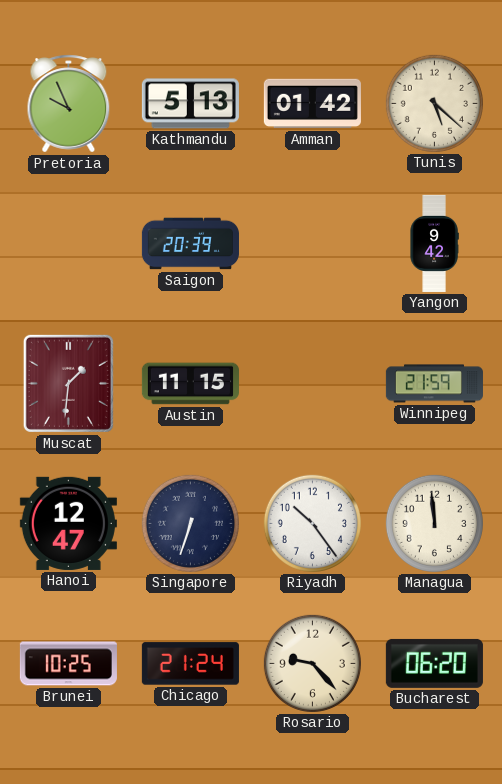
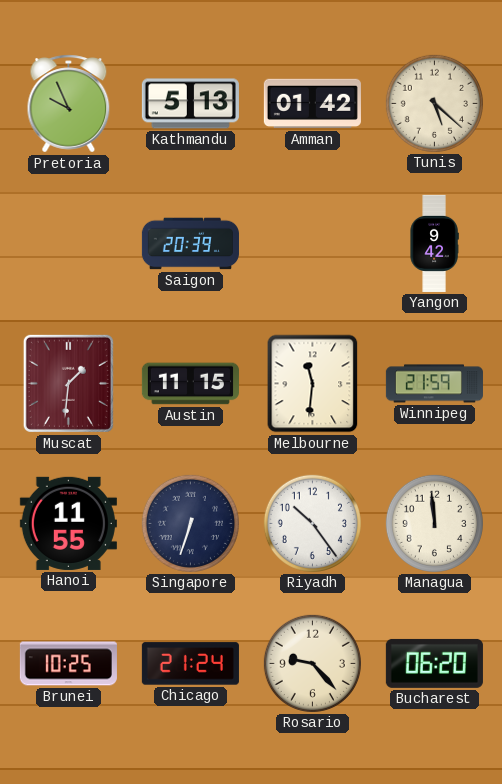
Melbourne: none -> 11:31 (313, 384)
Hanoi: 12:47 -> 11:55 (68, 523)
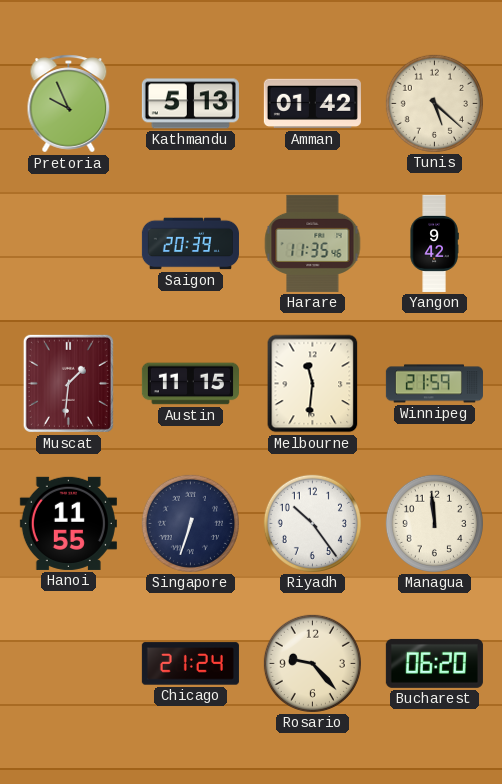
Harare: none -> 11:35 (313, 243)
Brunei: 10:25 -> none (68, 664)
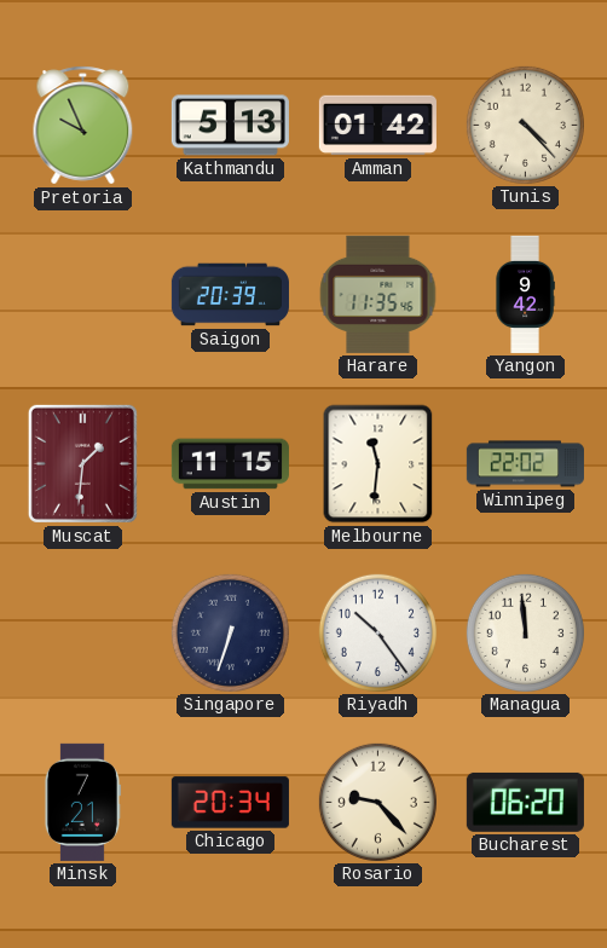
Tunis: 5:22 -> 4:23 (525, 125)
Winnipeg: 21:59 -> 22:02 (525, 464)
Hanoi: 11:55 -> none (68, 523)
Minsk: none -> 7:21 (82, 802)
Chicago: 21:24 -> 20:34 (230, 803)
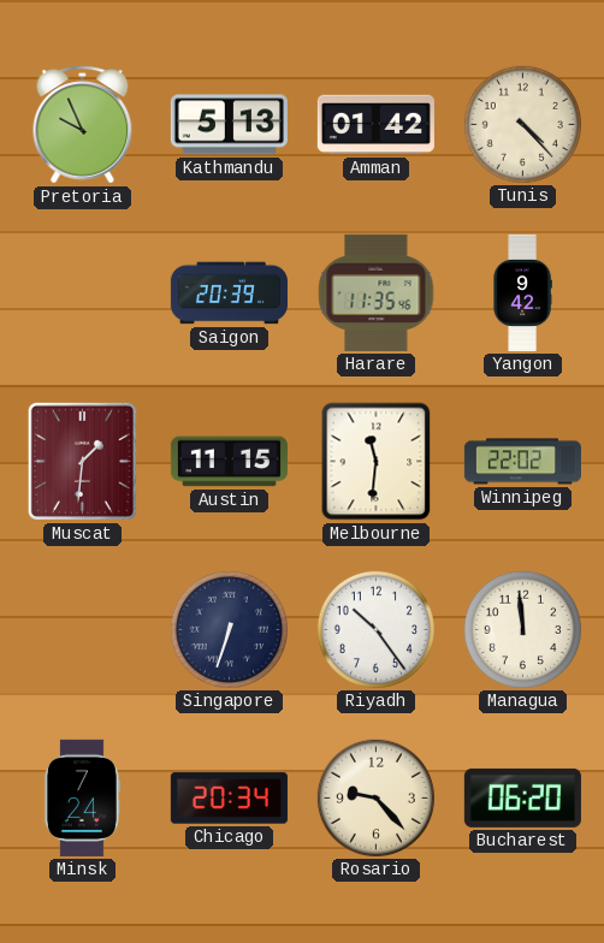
Minsk: 7:21 -> 7:24 (82, 797)
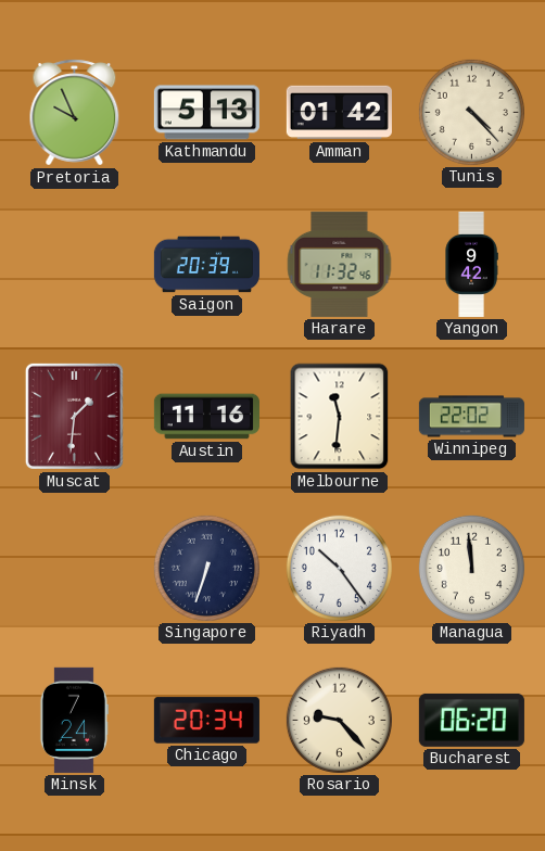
Harare: 11:35 -> 11:32 (340, 264)
Austin: 11:15 -> 11:16 (206, 417)
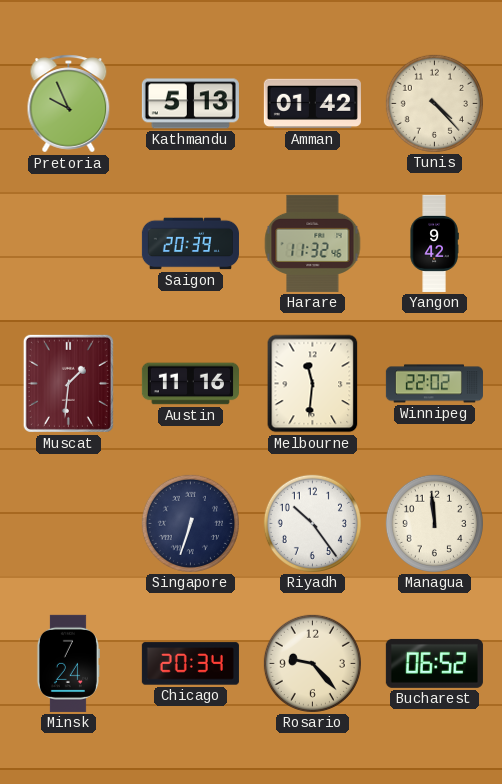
Bucharest: 06:20 -> 06:52 (434, 663)
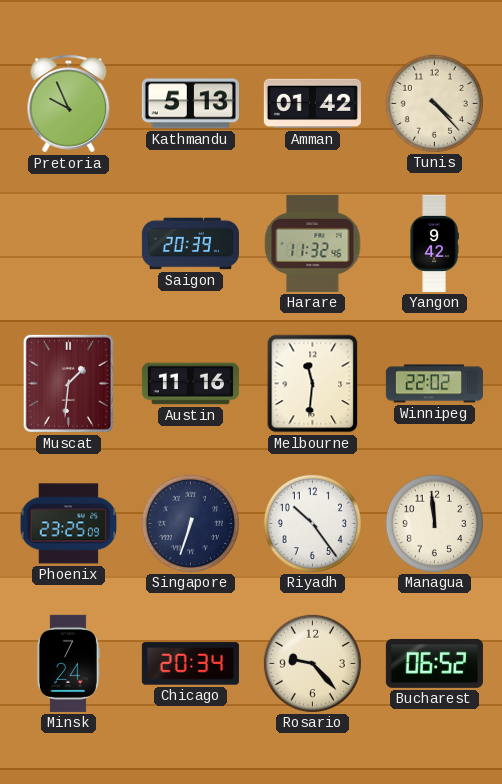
Phoenix: none -> 23:25 (69, 524)
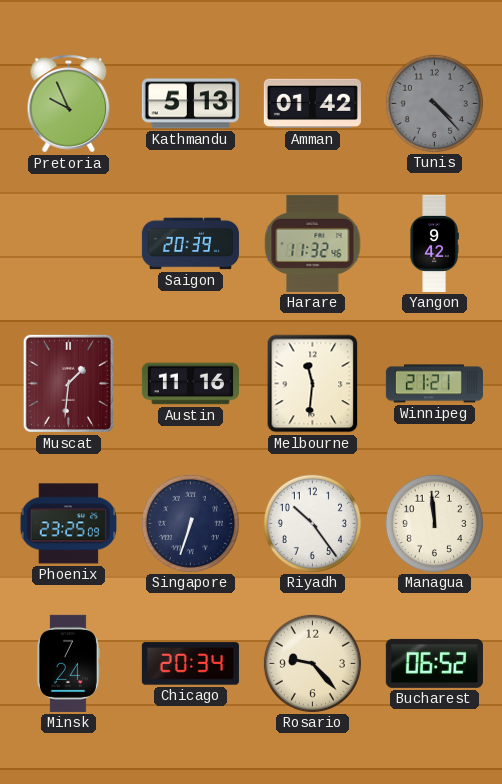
Tunis dial: cream -> grey (434, 103)
Winnipeg: 22:02 -> 21:21 (434, 384)
